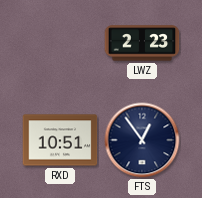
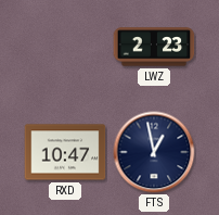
RXD: 10:51 -> 10:47 (65, 152)
FTS: 12:54 -> 12:58 (154, 152)
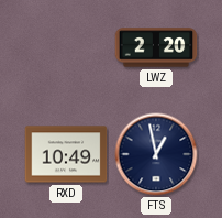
LWZ: 2:23 -> 2:20 (156, 47)
RXD: 10:47 -> 10:49 (66, 154)
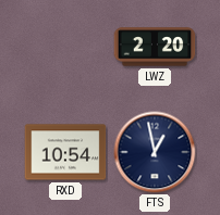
RXD: 10:49 -> 10:54 (65, 152)
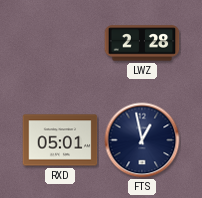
LWZ: 2:20 -> 2:28 (142, 43)
RXD: 10:54 -> 05:01 (60, 140)
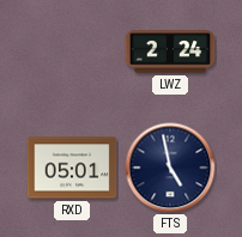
LWZ: 2:28 -> 2:24 (170, 51)
FTS: 12:58 -> 4:58 (170, 168)
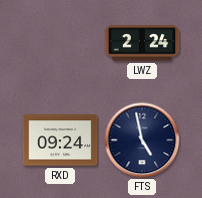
RXD: 05:01 -> 09:24 (60, 140)
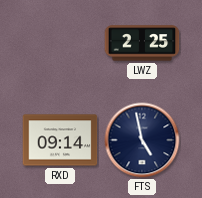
LWZ: 2:24 -> 2:25 (142, 43)
RXD: 09:24 -> 09:14 (60, 140)
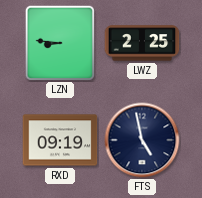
LZN: none -> 8:46 (59, 42)
RXD: 09:14 -> 09:19 (60, 140)
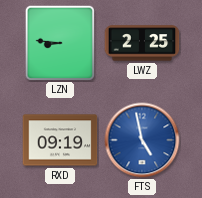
FTS dial: navy -> blue (142, 140)
